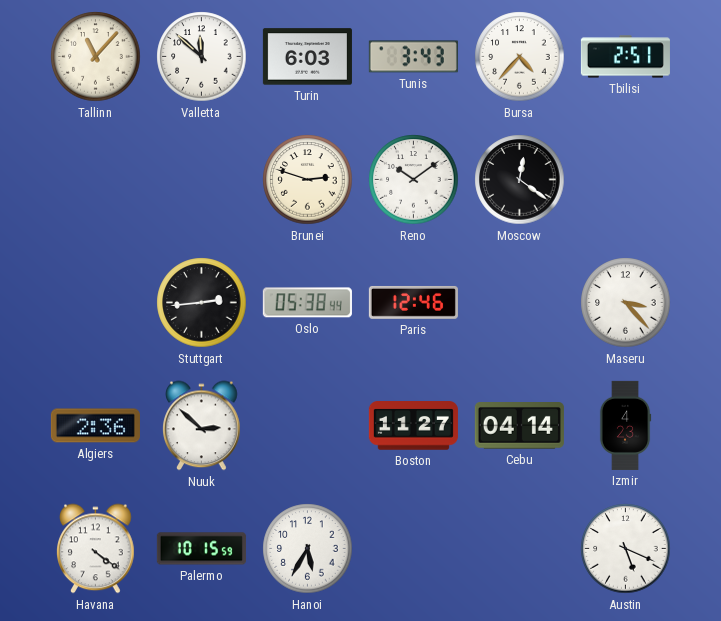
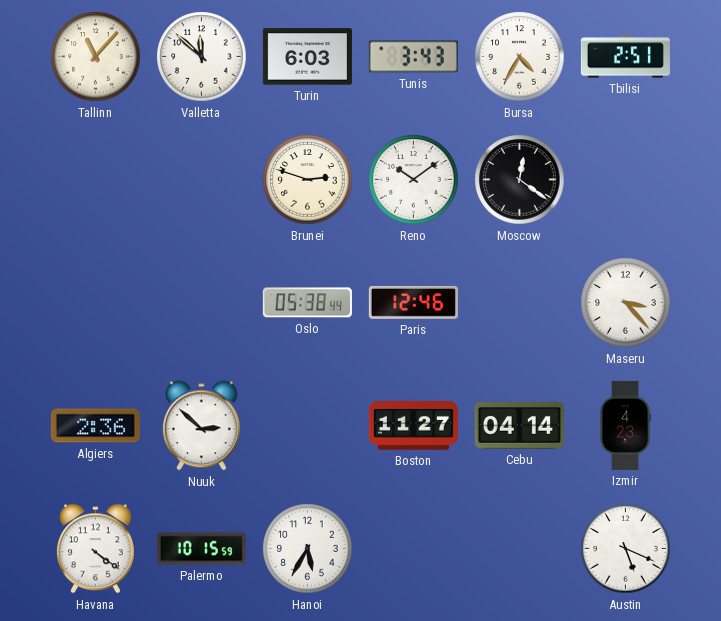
Bursa: 4:37 -> 4:35 (520, 57)
Stuttgart: 2:44 -> none (202, 303)
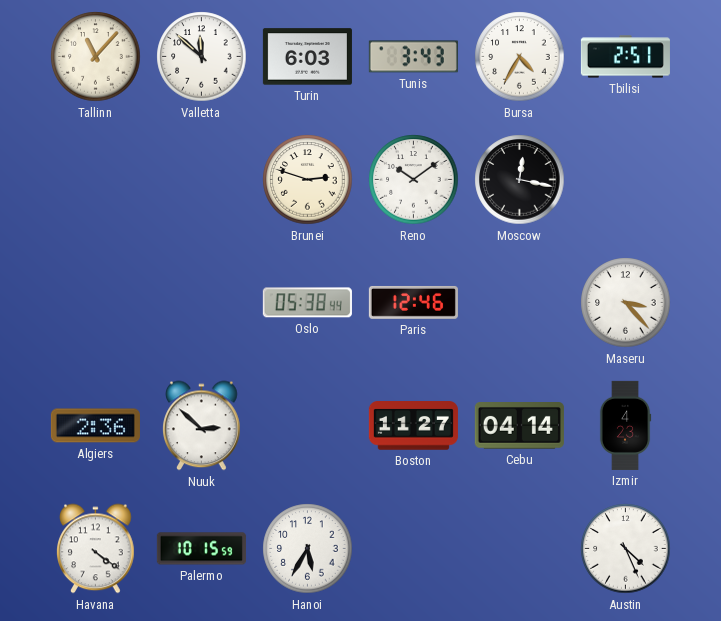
Moscow: 12:21 -> 12:17 (520, 180)
Austin: 5:19 -> 4:26 (626, 549)
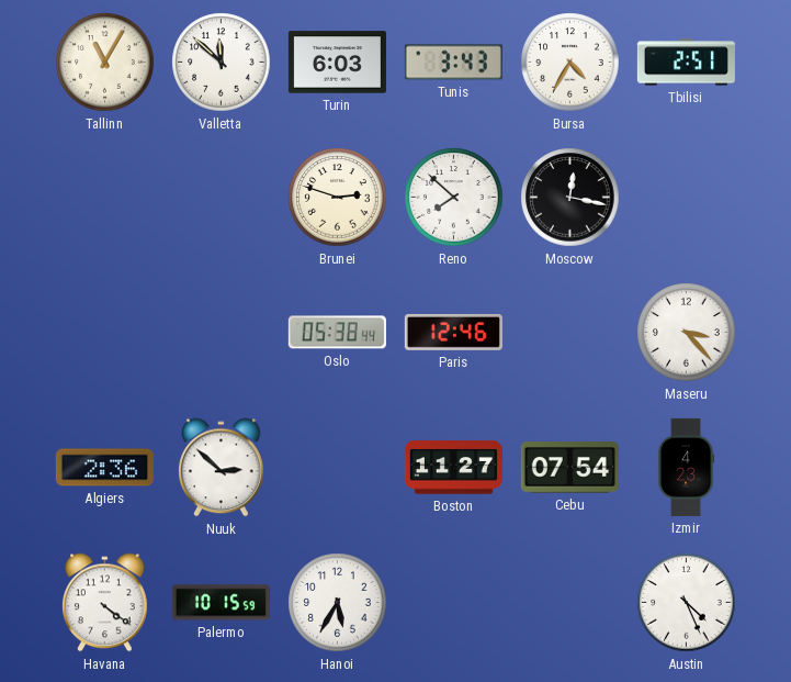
Tallinn: 11:07 -> 11:05 (105, 63)
Reno: 10:09 -> 7:52 (454, 198)
Cebu: 04:14 -> 07:54 (569, 468)
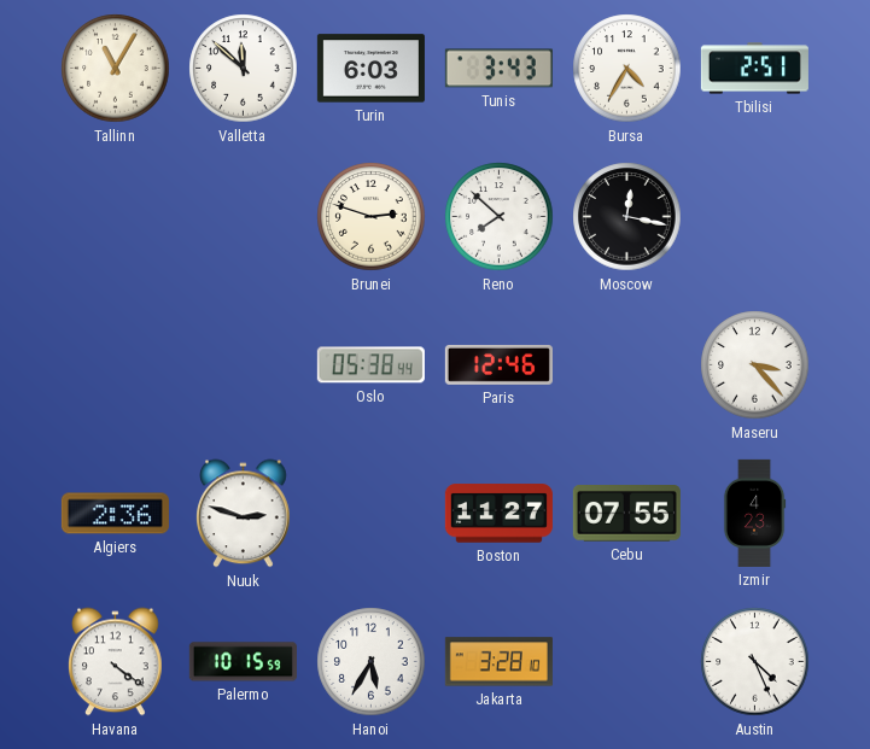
Nuuk: 2:52 -> 2:48 (244, 514)
Cebu: 07:54 -> 07:55 (626, 514)
Jakarta: none -> 3:28 (498, 662)
